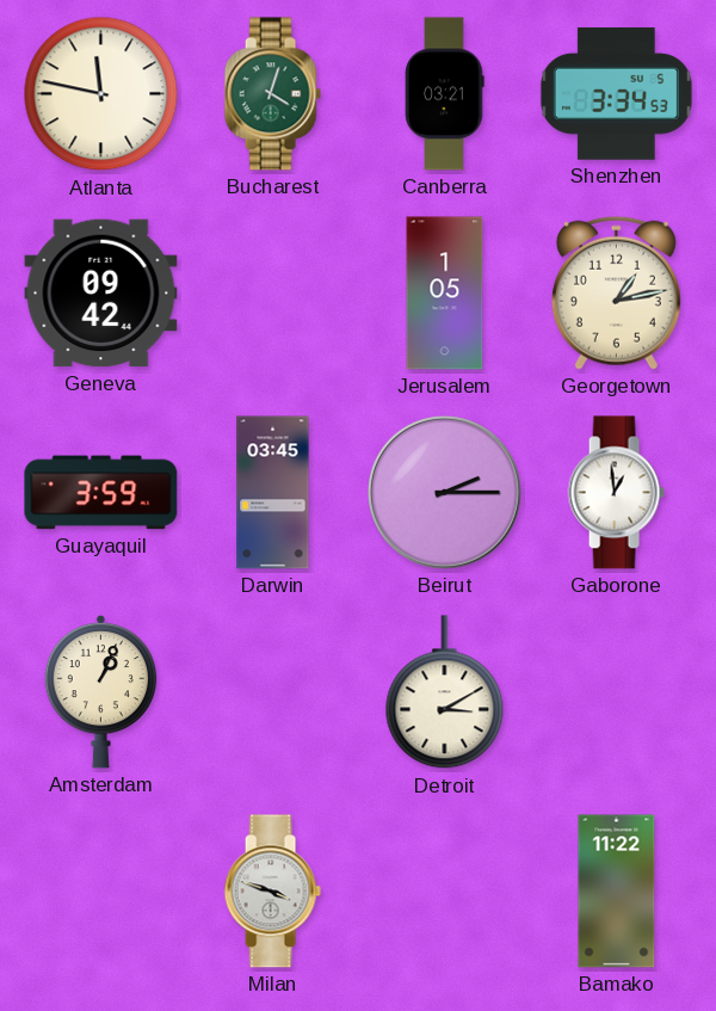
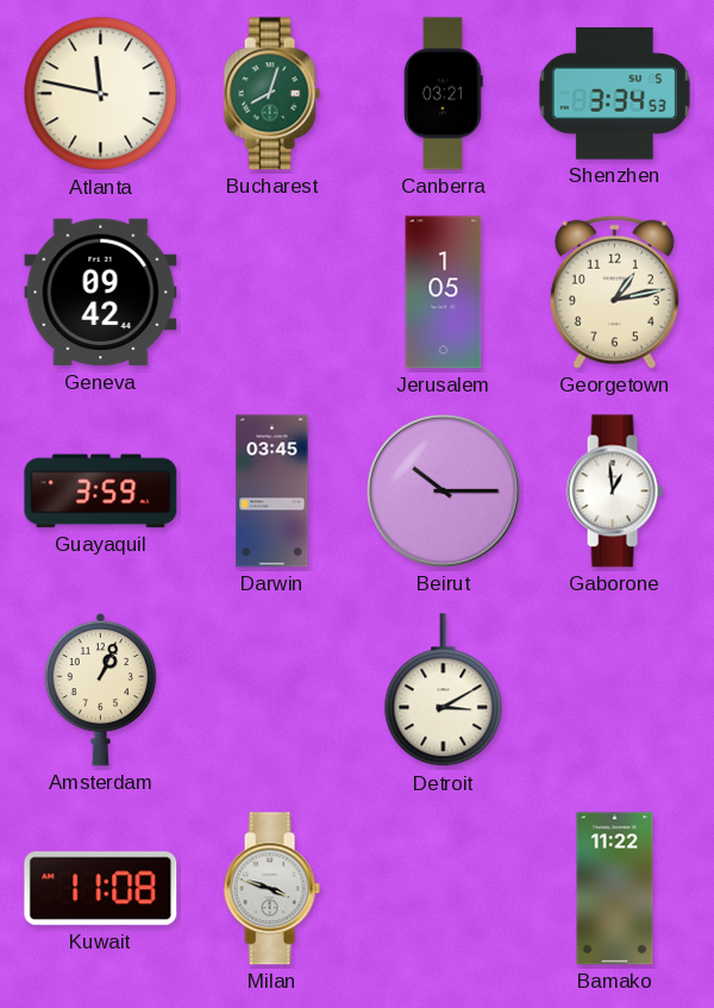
Bucharest: 4:03 -> 8:03 (271, 94)
Beirut: 2:15 -> 10:15 (444, 492)
Kuwait: none -> 11:08 (101, 889)
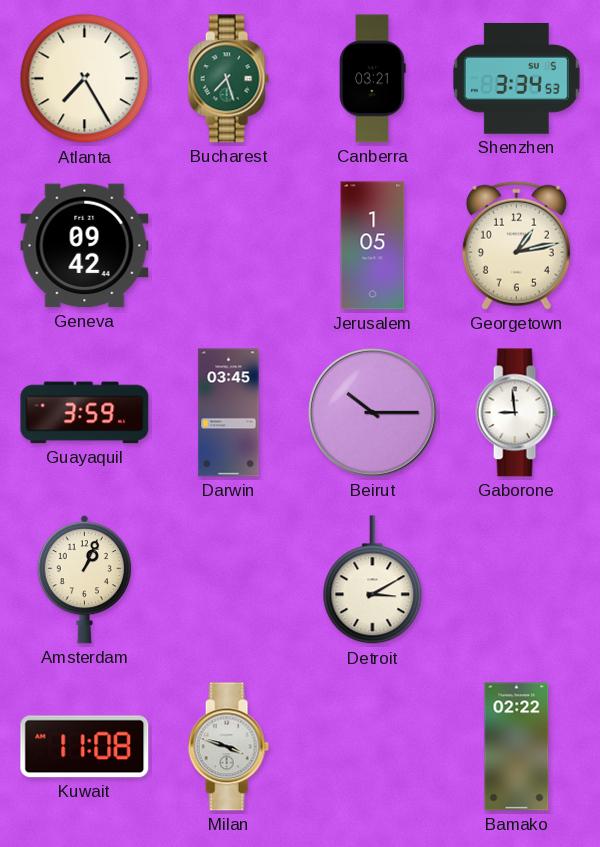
Atlanta: 11:47 -> 7:25 (85, 79)
Bucharest: 8:03 -> 7:27 (228, 79)
Gaborone: 12:59 -> 8:59 (516, 413)
Bamako: 11:22 -> 02:22 (517, 747)
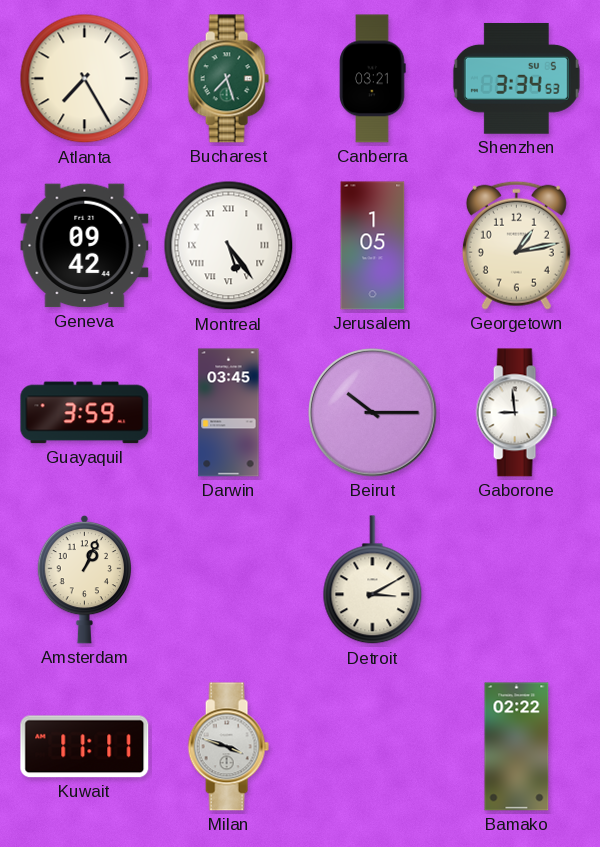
Montreal: none -> 5:24 (229, 246)
Kuwait: 11:08 -> 11:11 (85, 747)
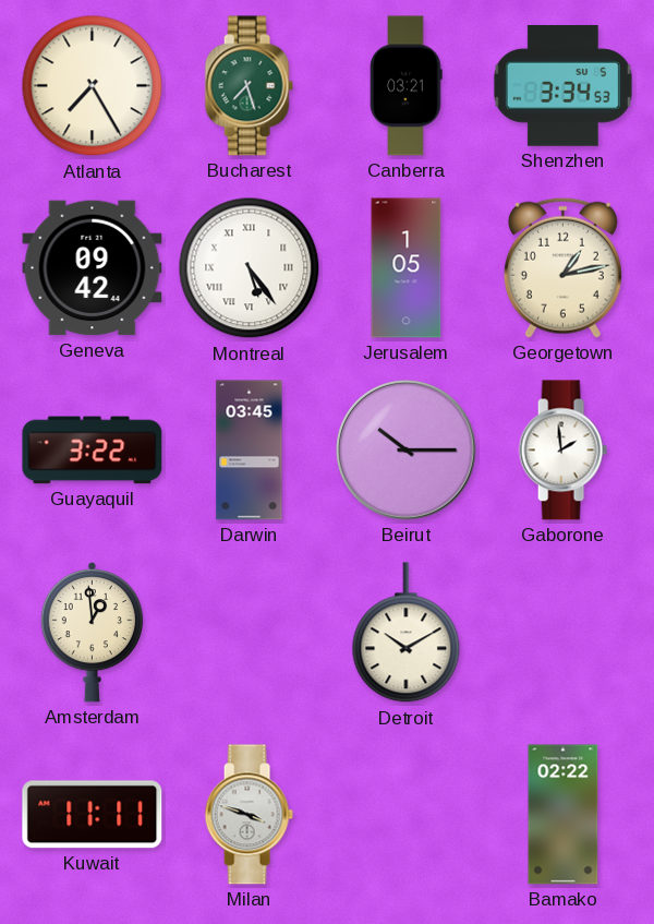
Guayaquil: 3:59 -> 3:22 (93, 451)
Gaborone: 8:59 -> 1:59 (562, 451)
Amsterdam: 1:04 -> 12:59 (92, 632)
Detroit: 3:10 -> 10:10 (407, 633)
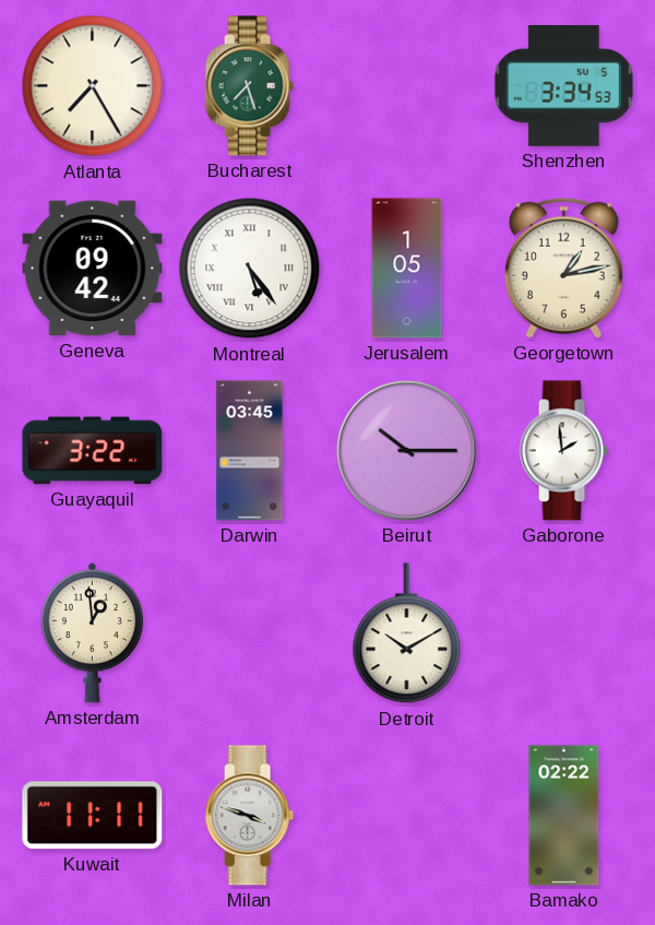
Canberra: 03:21 -> none (407, 86)
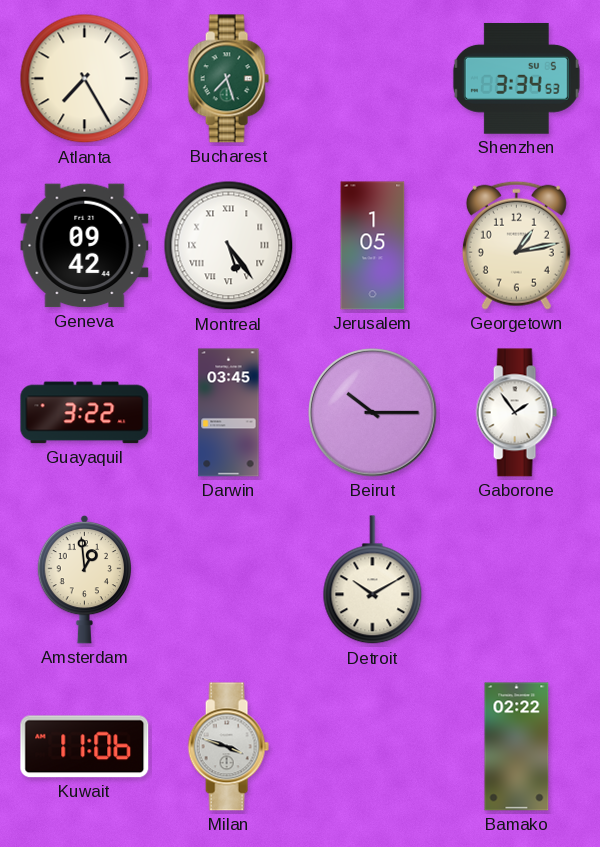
Gaborone: 1:59 -> 1:54 (516, 413)
Kuwait: 11:11 -> 11:06 (85, 747)
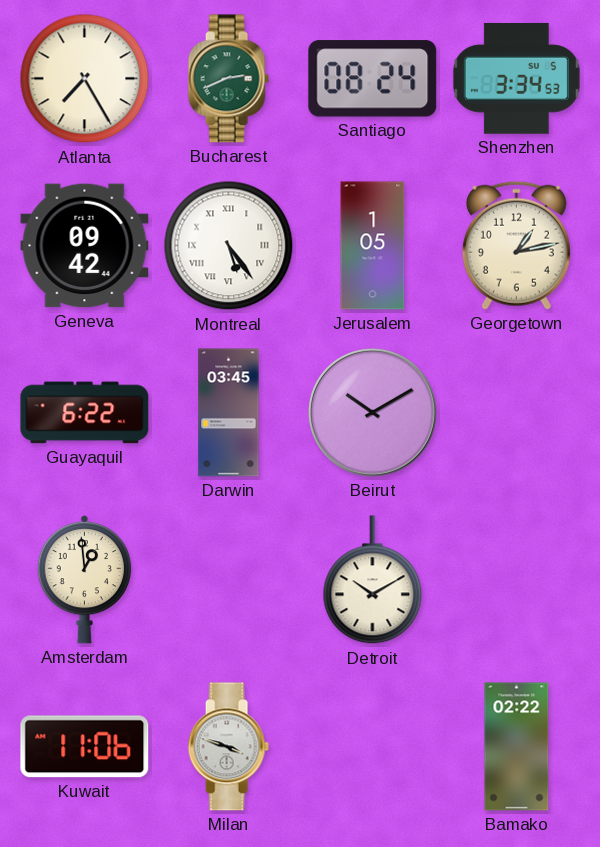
Bucharest: 7:27 -> 2:41 (228, 79)
Santiago: none -> 08:24 (373, 79)
Guayaquil: 3:22 -> 6:22 (85, 413)
Beirut: 10:15 -> 10:10 (373, 413)
Gaborone: 1:54 -> none (516, 413)
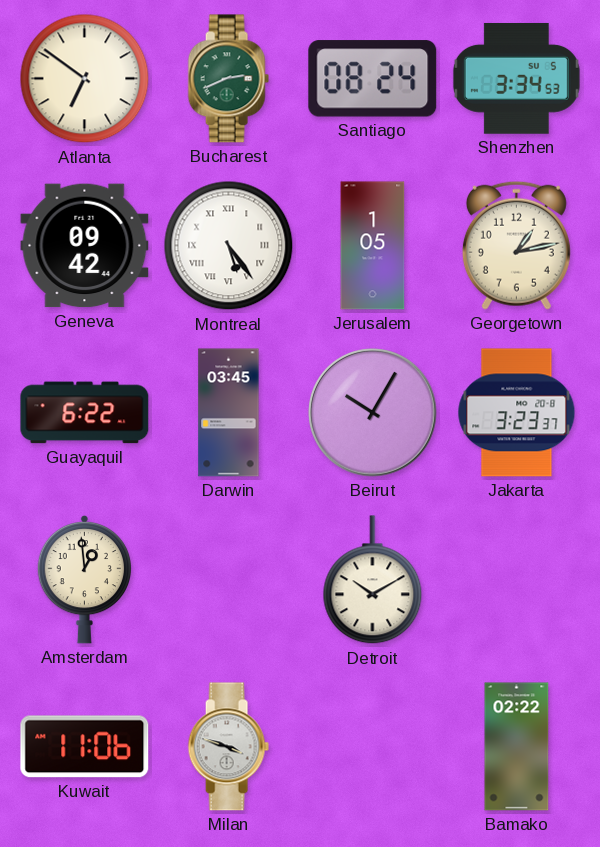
Atlanta: 7:25 -> 6:51 (85, 79)
Beirut: 10:10 -> 10:05 (373, 413)
Jakarta: none -> 3:23 (517, 413)
